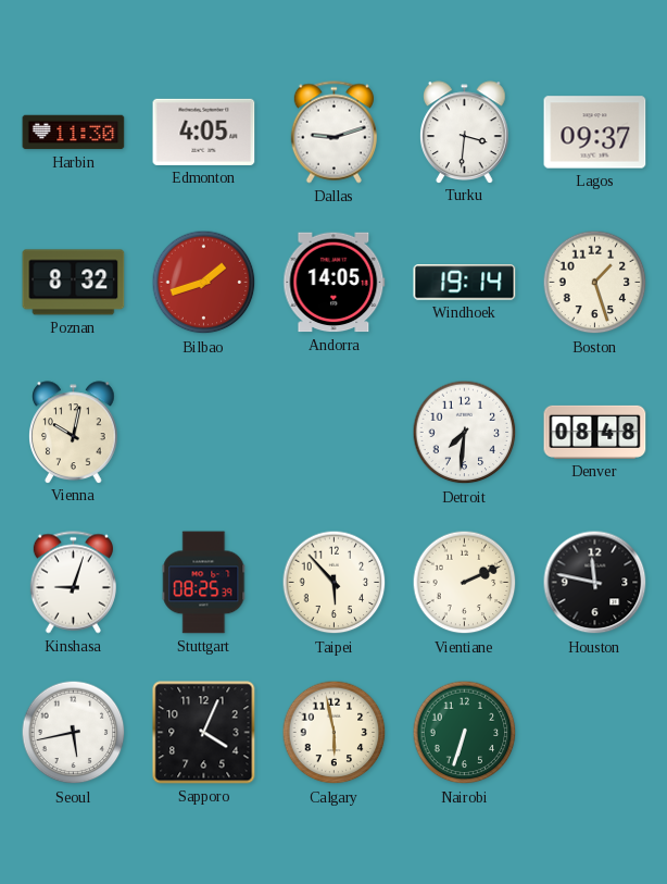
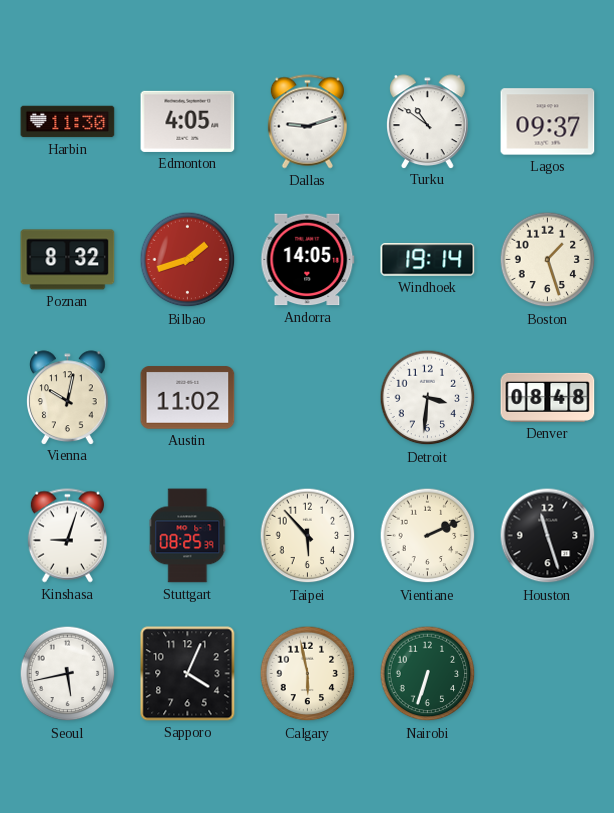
Turku: 3:31 -> 10:51 (428, 121)
Austin: none -> 11:02 (188, 398)
Detroit: 7:31 -> 3:31 (428, 398)
Houston: 11:47 -> 11:27 (548, 536)
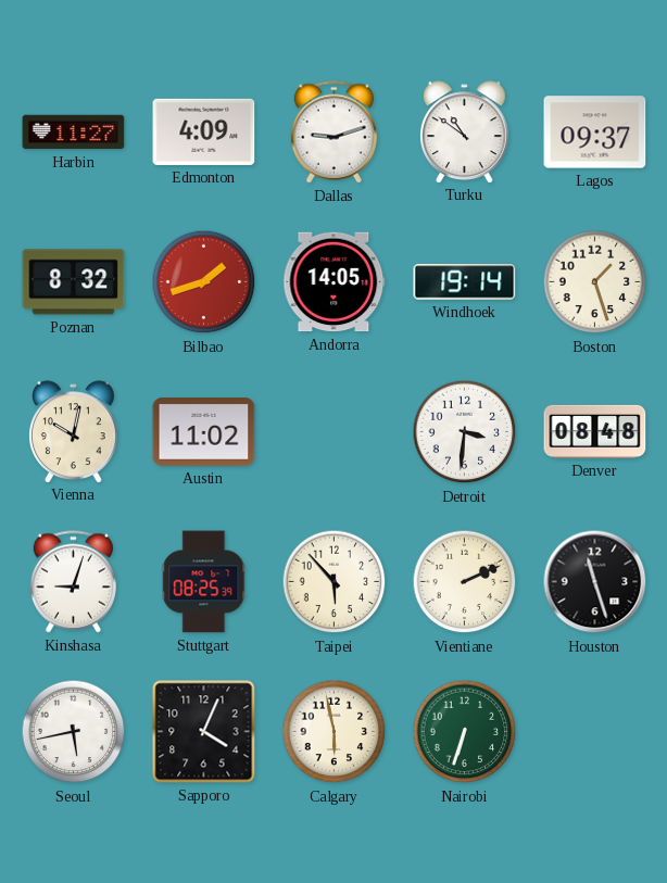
Harbin: 11:30 -> 11:27 (74, 133)
Edmonton: 4:05 -> 4:09 (204, 131)
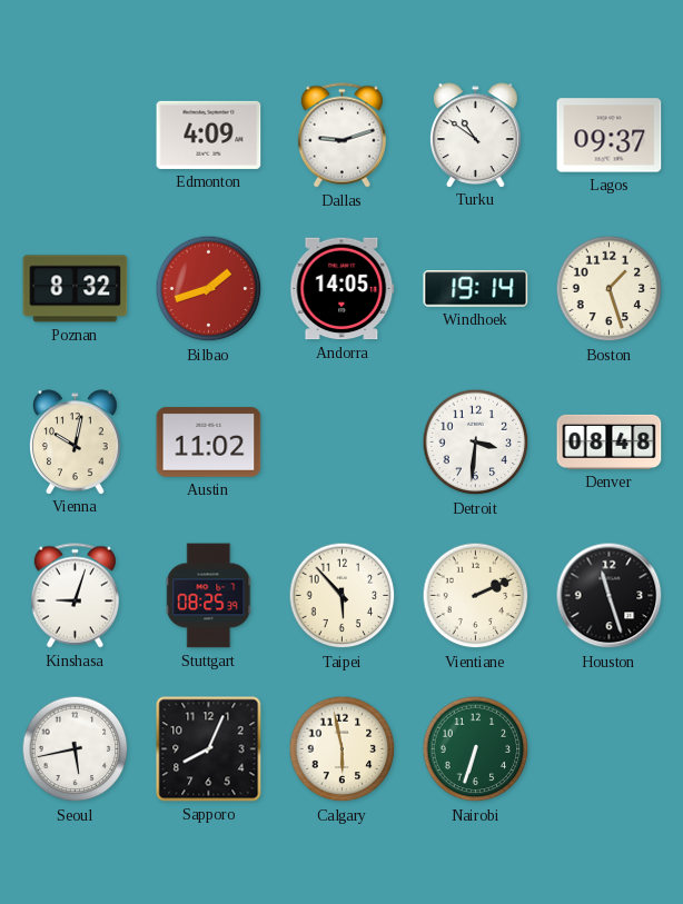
Harbin: 11:27 -> none (74, 133)
Sapporo: 4:04 -> 8:04 (209, 749)
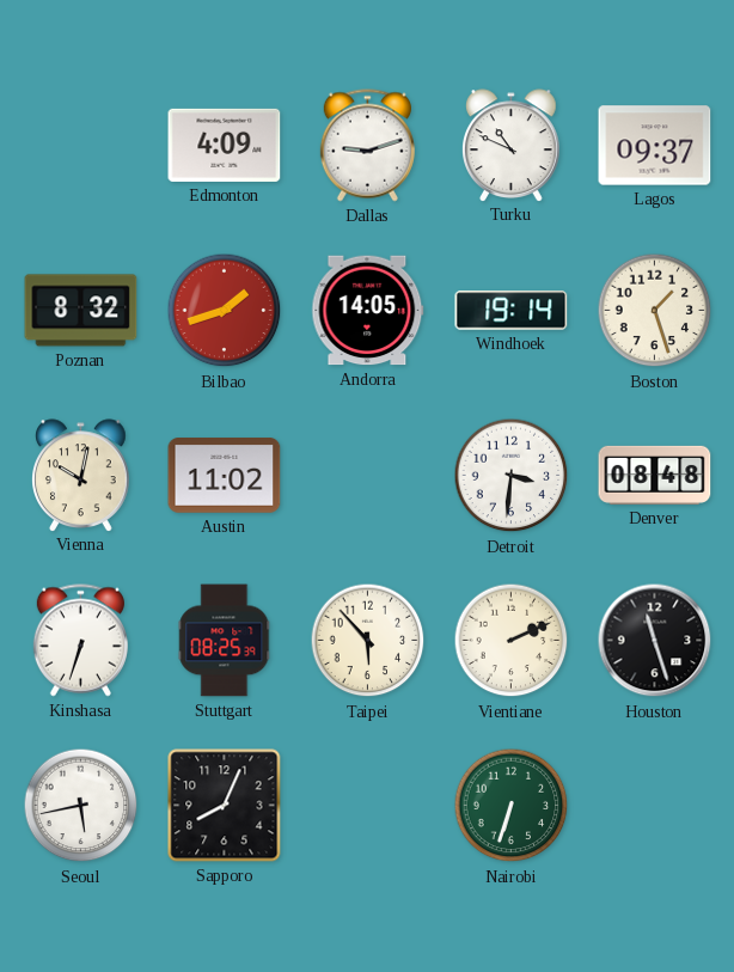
Turku: 10:51 -> 10:49 (512, 145)
Kinshasa: 9:03 -> 6:33 (80, 641)
Calgary: 5:58 -> none (343, 749)
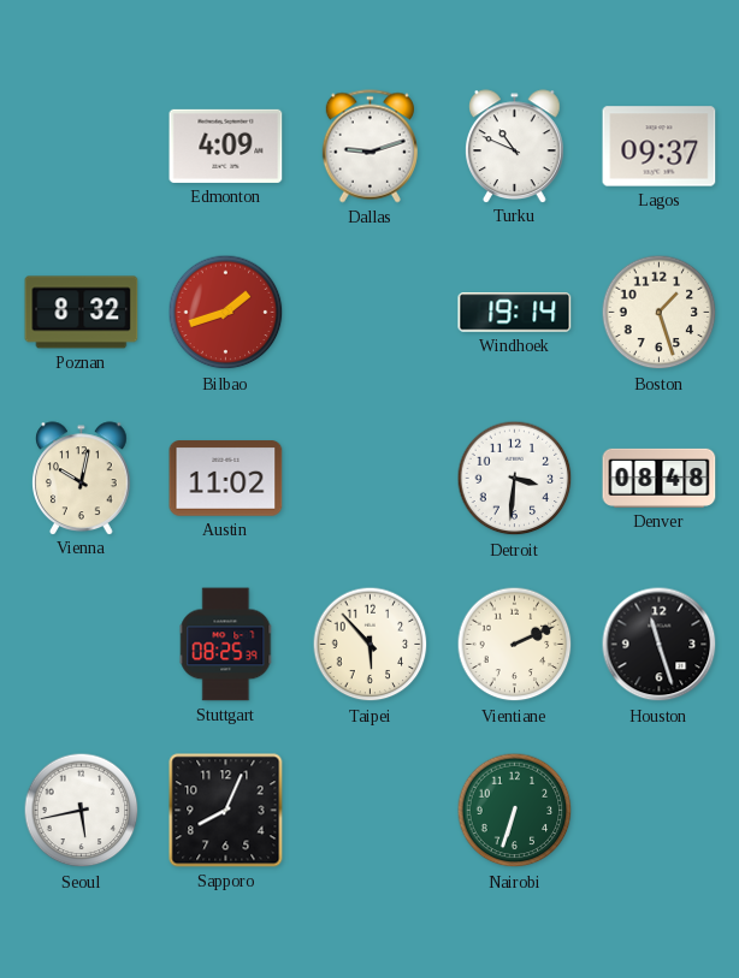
Andorra: 14:05 -> none (368, 311)
Kinshasa: 6:33 -> none (80, 641)
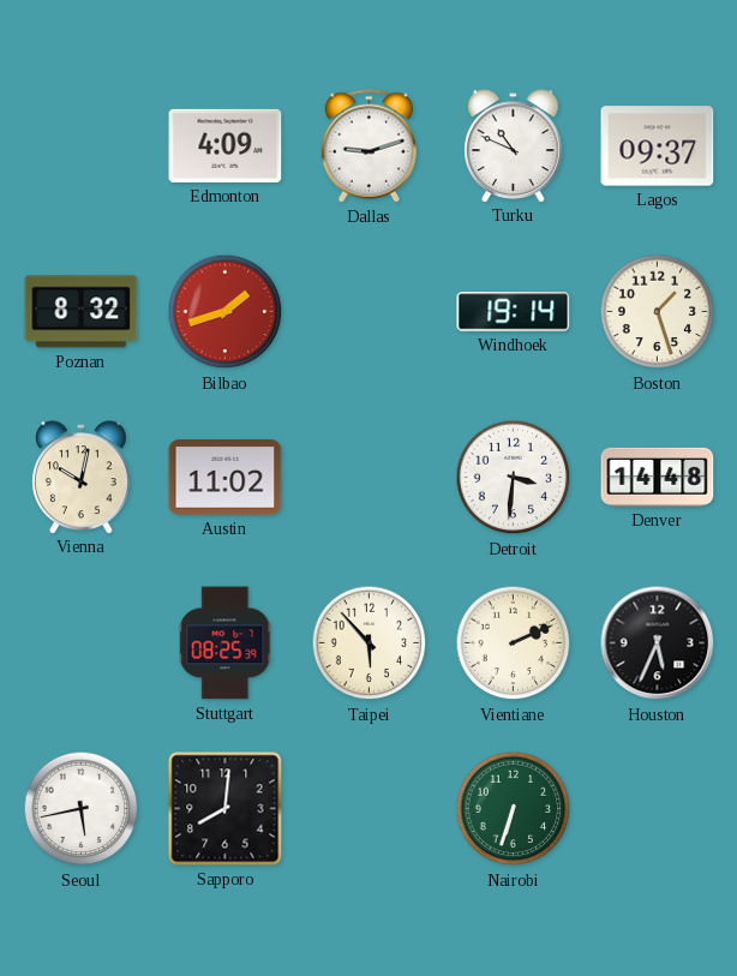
Denver: 08:48 -> 14:48 (658, 477)
Houston: 11:27 -> 5:34 (658, 643)
Sapporo: 8:04 -> 8:01 (226, 809)
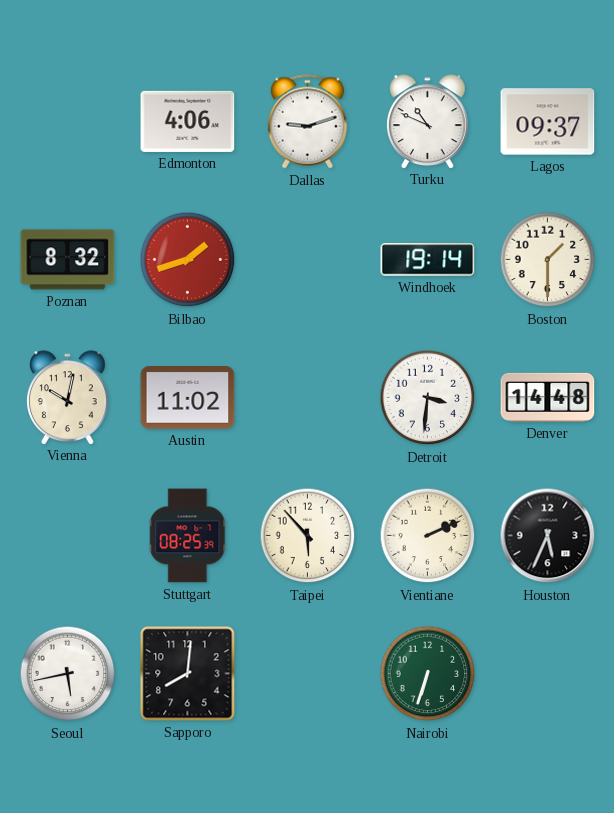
Edmonton: 4:09 -> 4:06 (188, 121)
Boston: 1:27 -> 1:30 (548, 260)
